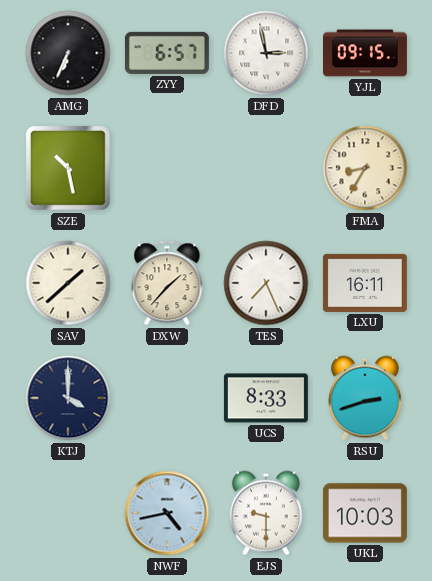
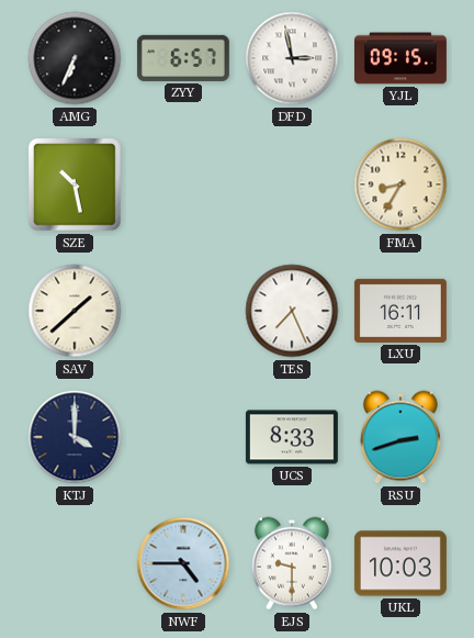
DXW: 1:37 -> none (167, 283)
NWF: 4:43 -> 4:45 (183, 563)
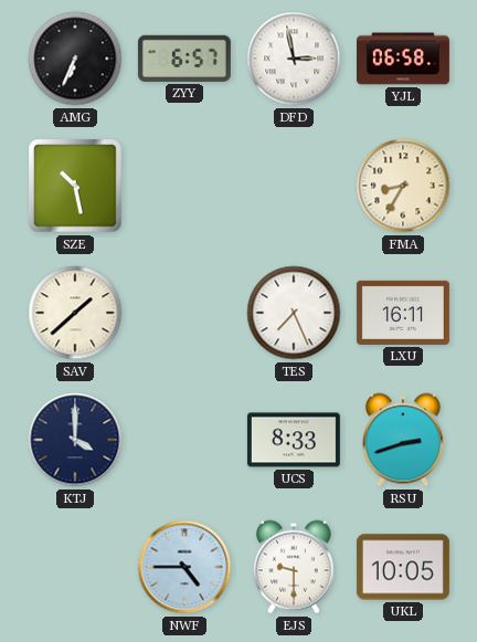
YJL: 09:15 -> 06:58 (403, 59)
UKL: 10:03 -> 10:05 (403, 567)
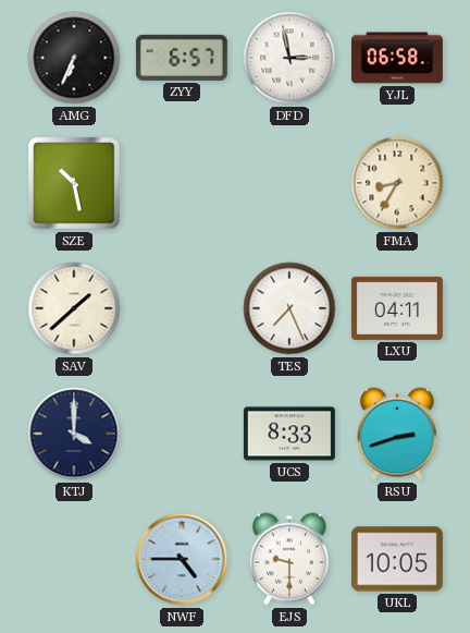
LXU: 16:11 -> 04:11 (397, 308)
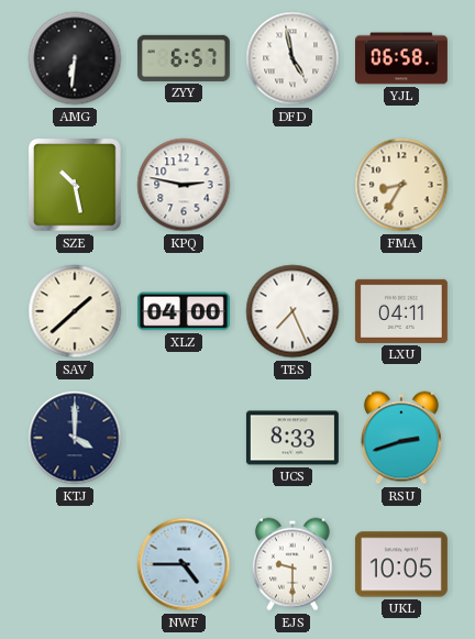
AMG: 6:34 -> 6:31 (75, 58)
DFD: 2:58 -> 4:58 (292, 58)
KPQ: none -> 2:47 (184, 185)
XLZ: none -> 04:00 (184, 311)
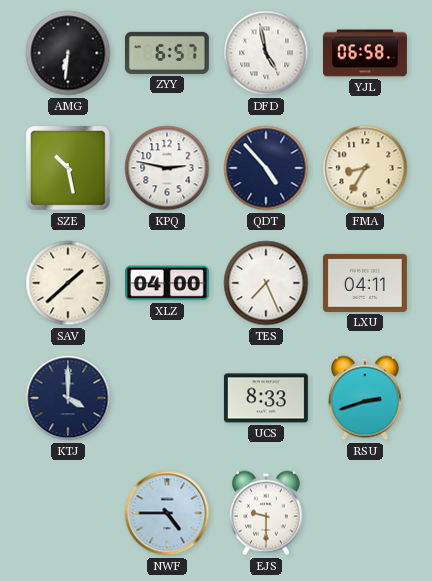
QDT: none -> 4:53 (266, 168)
UKL: 10:05 -> none (401, 564)
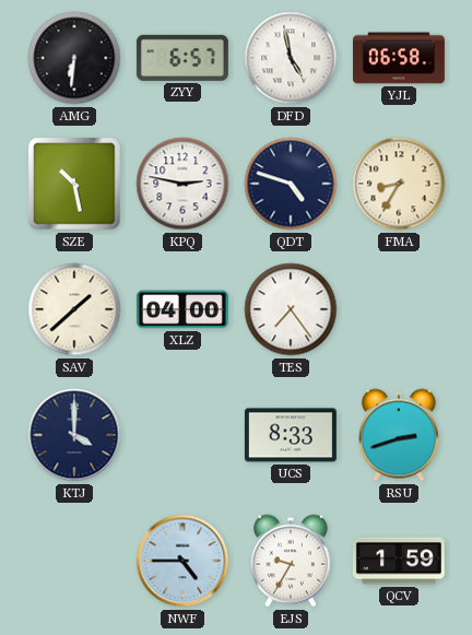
QDT: 4:53 -> 4:48 (291, 184)
TES: 7:26 -> 7:24 (291, 309)
LXU: 04:11 -> none (365, 283)
EJS: 9:30 -> 9:35 (291, 561)
QCV: none -> 1:59 (399, 561)
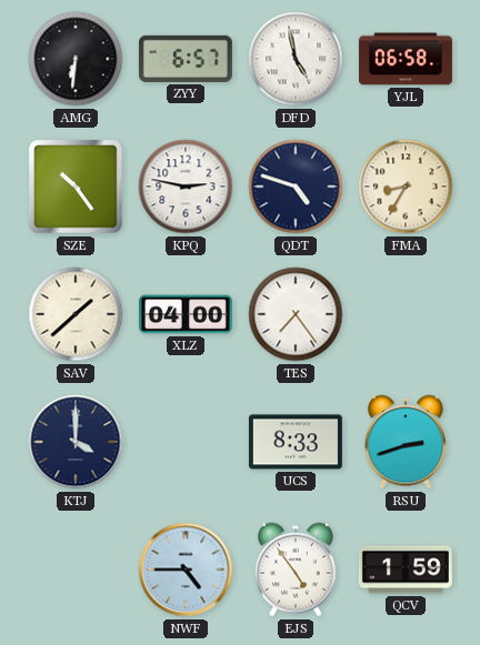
SZE: 10:28 -> 10:24 (76, 187)
EJS: 9:35 -> 4:54 (296, 570)
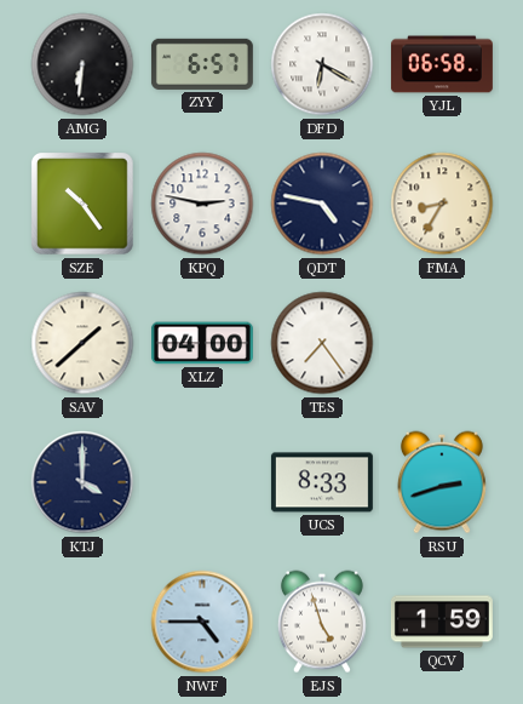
DFD: 4:58 -> 6:20 (322, 64)
QDT: 4:48 -> 4:47 (322, 204)
EJS: 4:54 -> 4:57 (322, 622)
